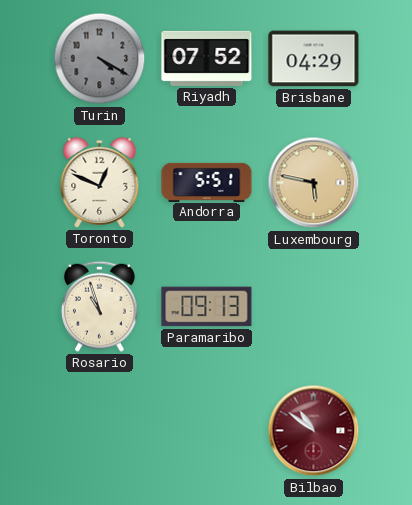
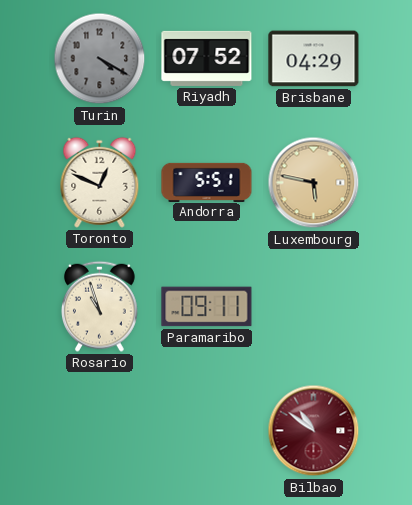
Paramaribo: 09:13 -> 09:11 (207, 307)
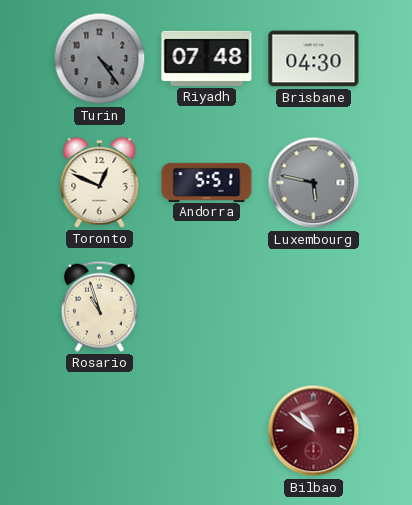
Turin: 4:20 -> 4:24 (100, 59)
Riyadh: 07:52 -> 07:48 (207, 58)
Brisbane: 04:29 -> 04:30 (314, 59)
Luxembourg dial: champagne -> grey (314, 183)
Paramaribo: 09:11 -> none (207, 307)
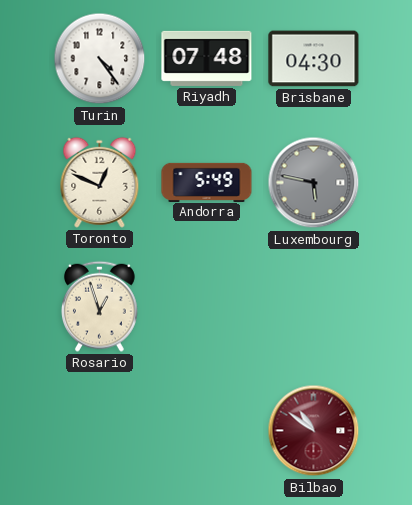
Turin dial: grey -> white (100, 59)
Andorra: 5:51 -> 5:49 (207, 182)
Rosario: 10:57 -> 12:57 (99, 306)
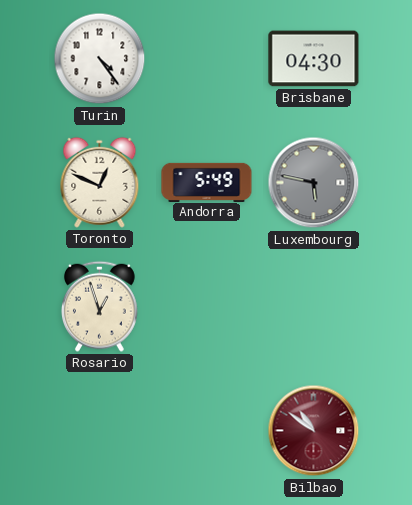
Riyadh: 07:48 -> none (207, 58)
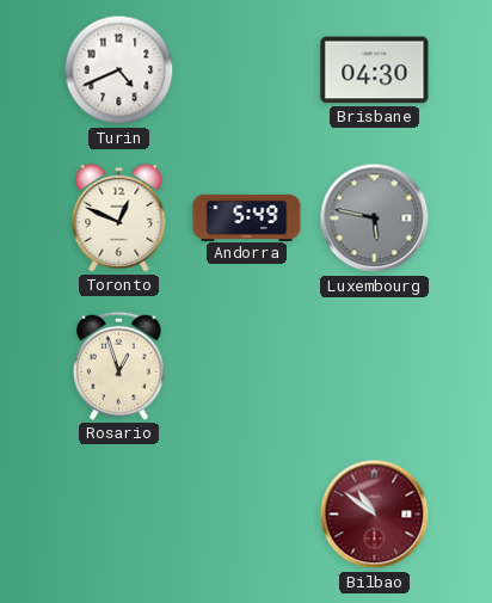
Turin: 4:24 -> 4:41 (119, 70)
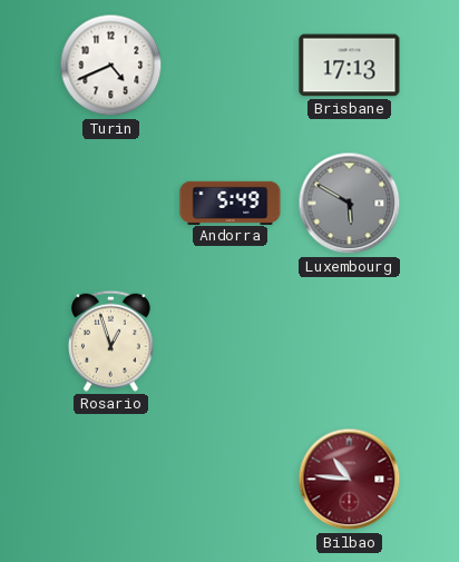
Brisbane: 04:30 -> 17:13 (350, 66)
Toronto: 12:49 -> none (119, 217)
Luxembourg: 5:47 -> 5:50 (350, 204)
Bilbao: 10:51 -> 10:46 (350, 480)
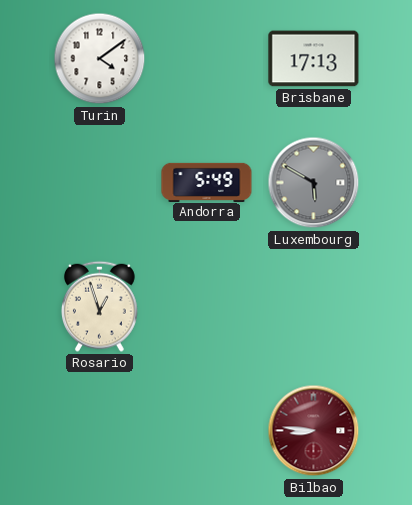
Turin: 4:41 -> 4:09 (100, 59)
Bilbao: 10:46 -> 8:46 (314, 431)
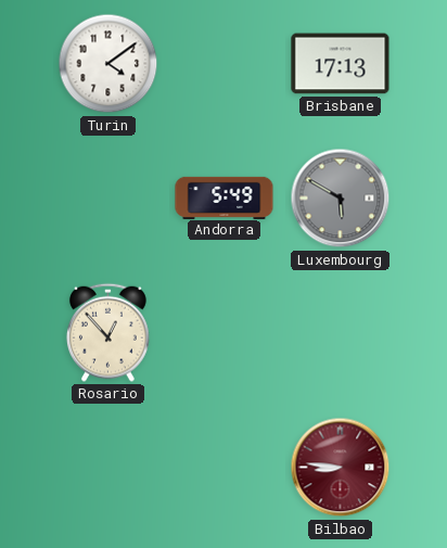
Rosario: 12:57 -> 12:53 (107, 332)
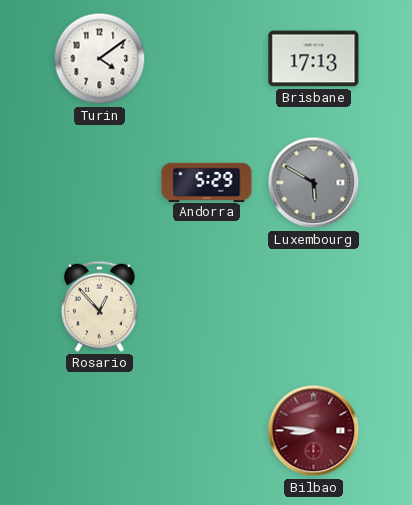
Andorra: 5:49 -> 5:29 (207, 182)
